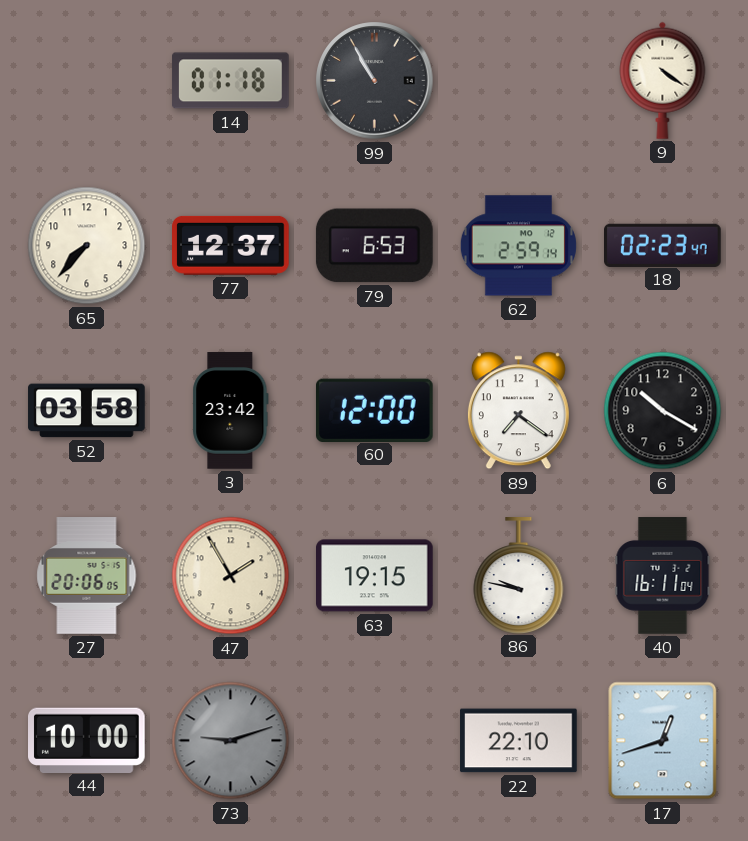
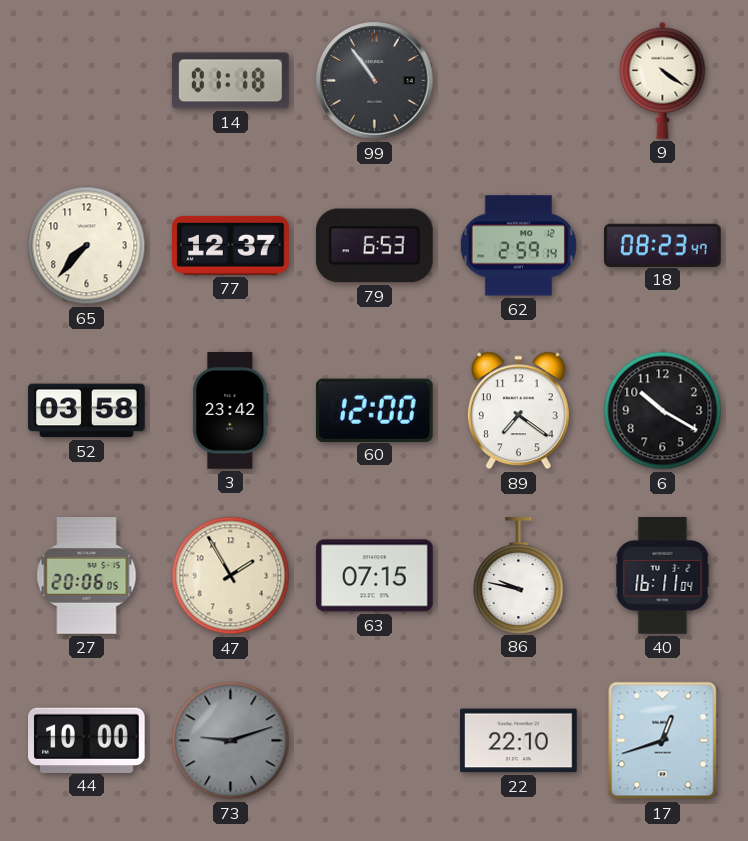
99: 10:55 -> 10:54 (375, 81)
18: 02:23 -> 08:23 (663, 245)
63: 19:15 -> 07:15 (375, 576)
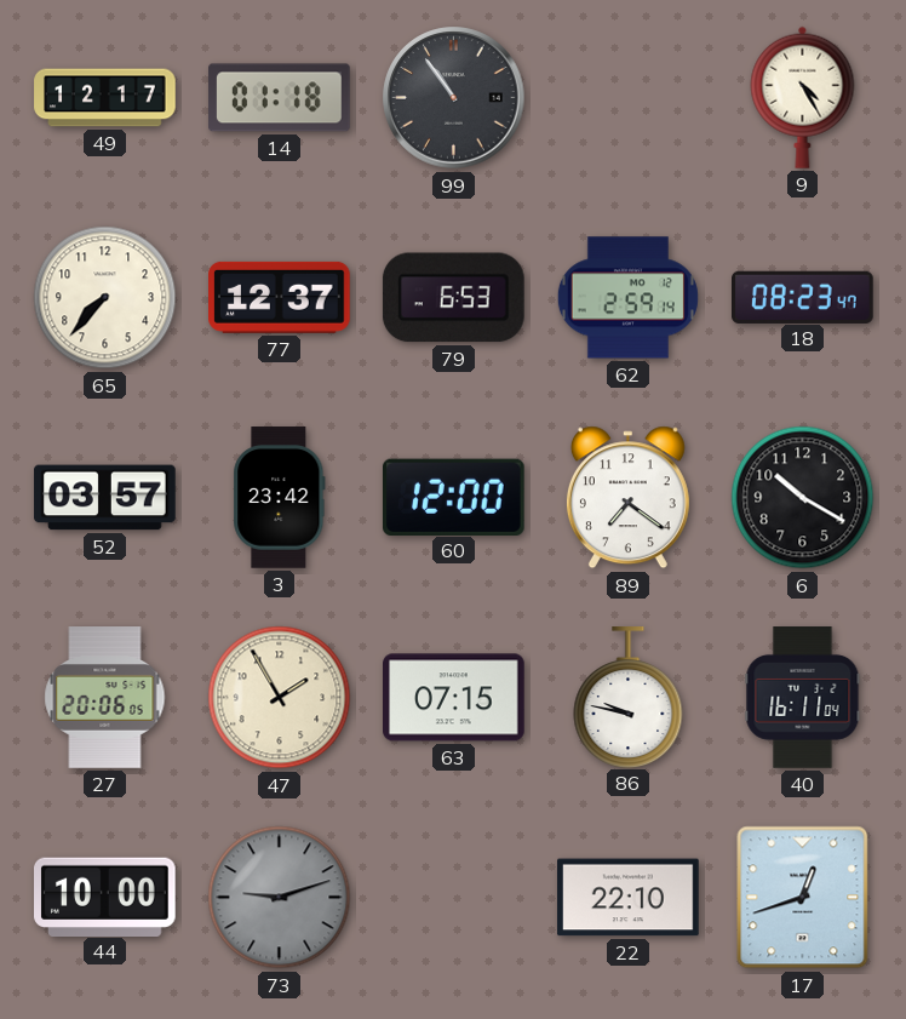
49: none -> 12:17 (105, 98)
9: 4:21 -> 4:25 (803, 97)
52: 03:58 -> 03:57 (105, 498)
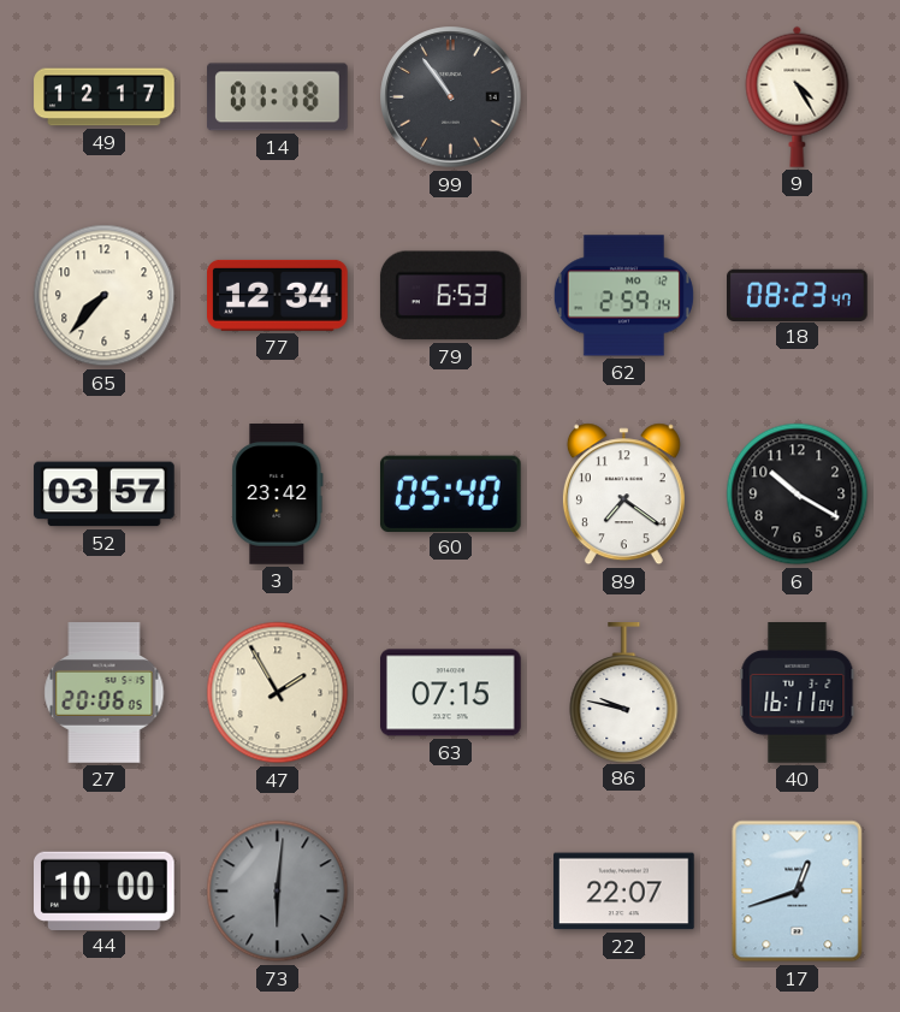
77: 12:37 -> 12:34 (278, 295)
60: 12:00 -> 05:40 (450, 493)
73: 9:12 -> 6:01 (278, 892)
22: 22:10 -> 22:07 (624, 892)
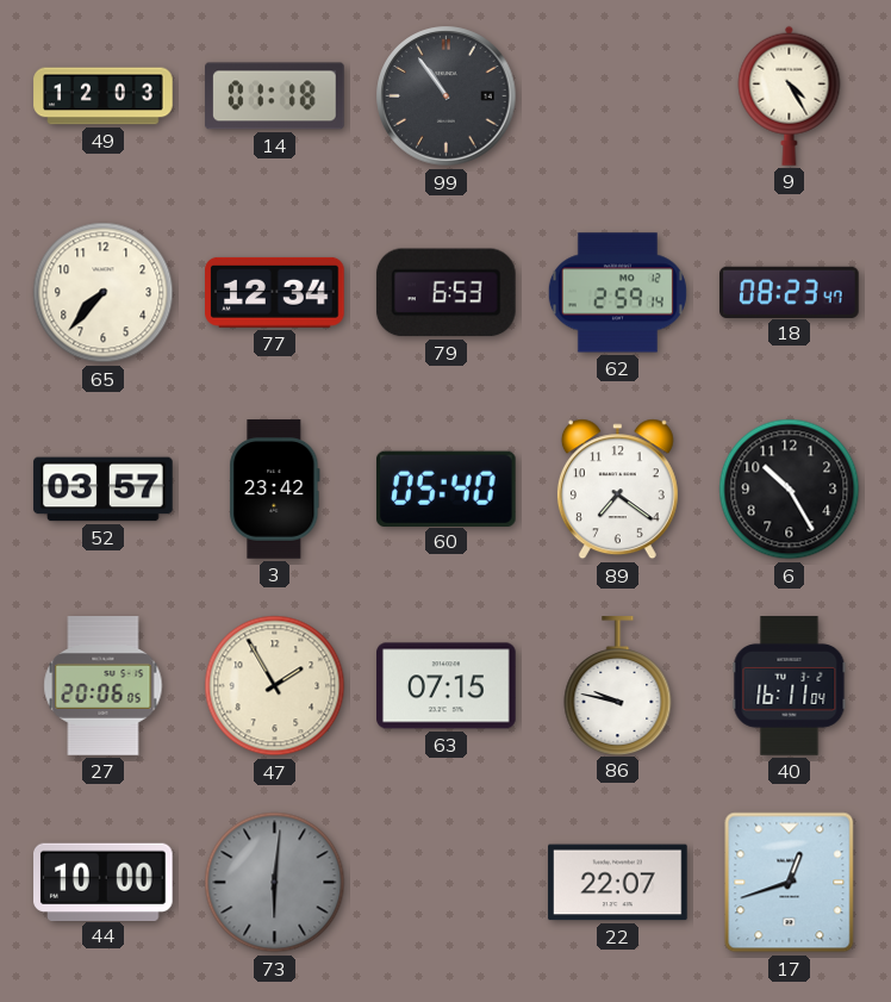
49: 12:17 -> 12:03 (104, 97)
6: 10:20 -> 10:25 (790, 490)
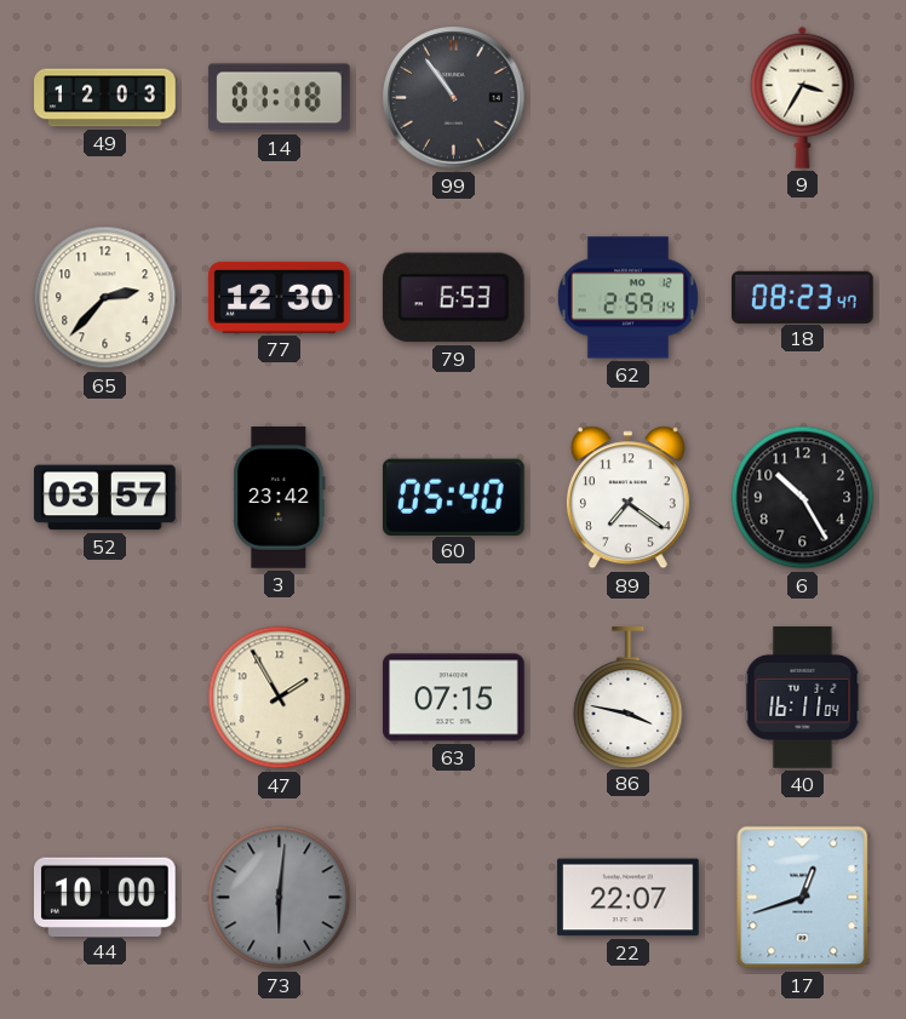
9: 4:25 -> 3:35 (803, 97)
65: 7:37 -> 2:37 (105, 298)
77: 12:34 -> 12:30 (280, 297)
27: 20:06 -> none (104, 686)
86: 9:47 -> 3:47 (629, 697)
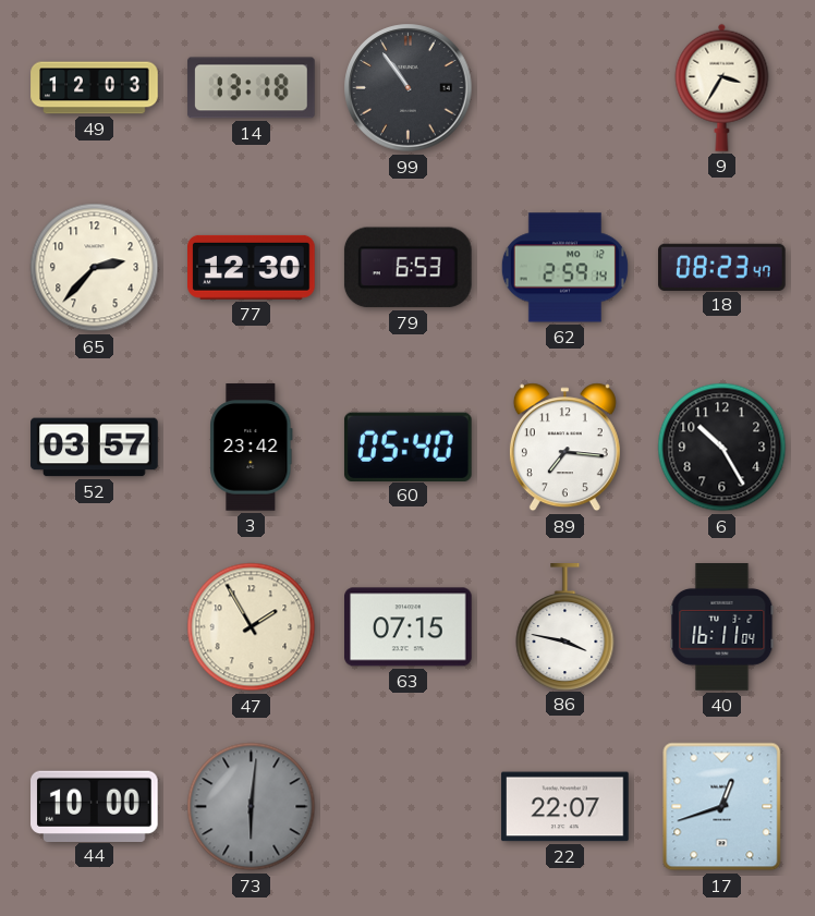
14: 01:18 -> 13:18 (252, 88)
89: 7:21 -> 7:16 (564, 448)
